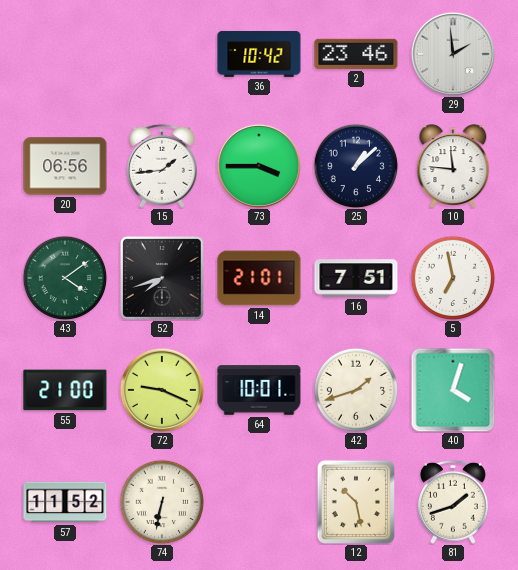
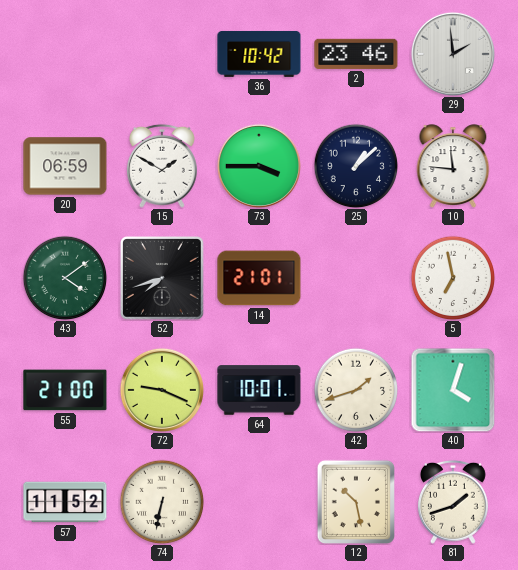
20: 06:56 -> 06:59 (65, 166)
15: 1:44 -> 1:50 (162, 166)
16: 7:51 -> none (356, 278)
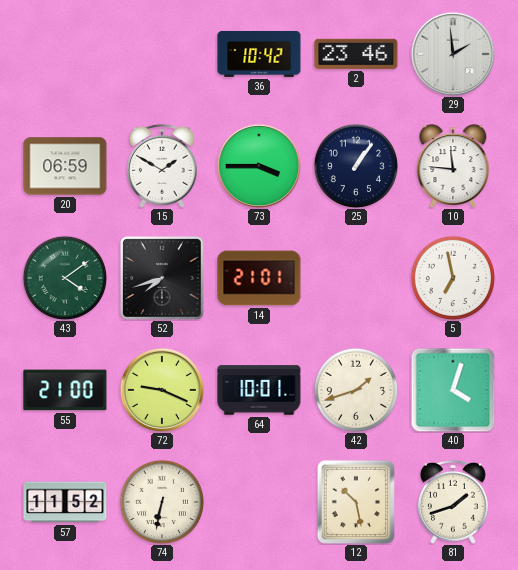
25: 1:08 -> 1:06 (356, 166)
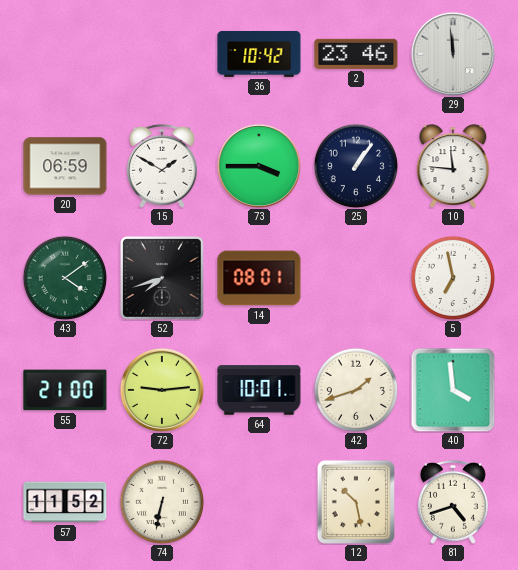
29: 1:59 -> 11:59 (453, 54)
14: 21:01 -> 08:01 (259, 278)
72: 9:19 -> 9:14 (162, 390)
40: 4:03 -> 3:59 (453, 390)
81: 1:42 -> 4:42 (453, 502)
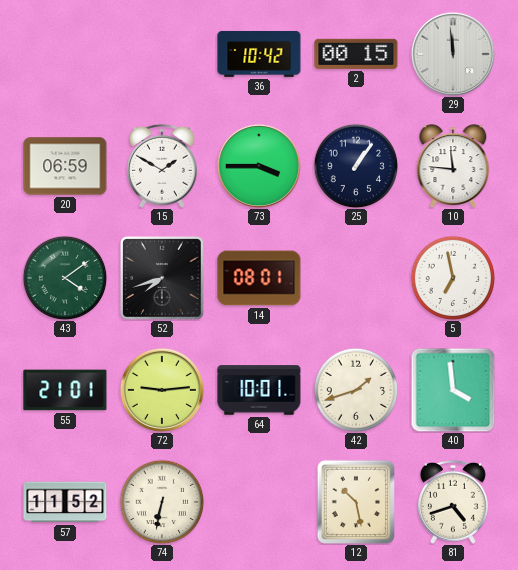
2: 23:46 -> 00:15 (356, 54)
55: 21:00 -> 21:01 (65, 390)
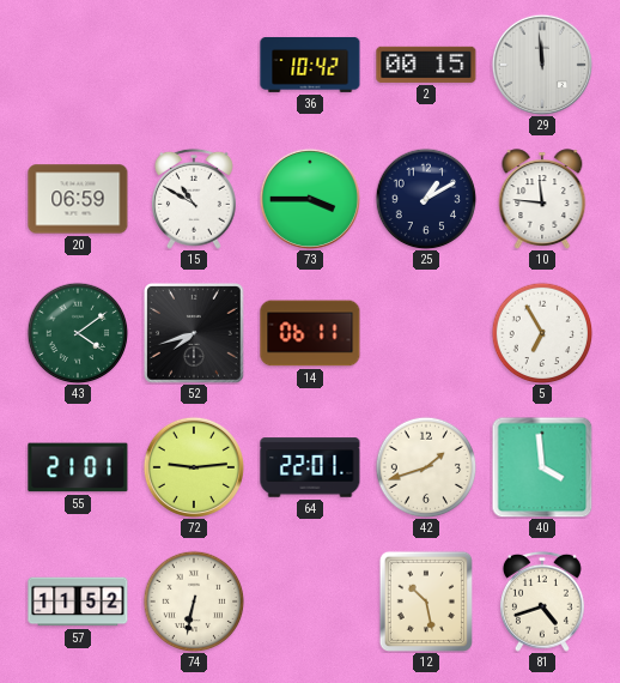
15: 1:50 -> 10:50 (194, 199)
25: 1:06 -> 1:10 (426, 199)
14: 08:01 -> 06:11 (310, 333)
5: 6:58 -> 6:55 (542, 333)
64: 10:01 -> 22:01 (310, 467)
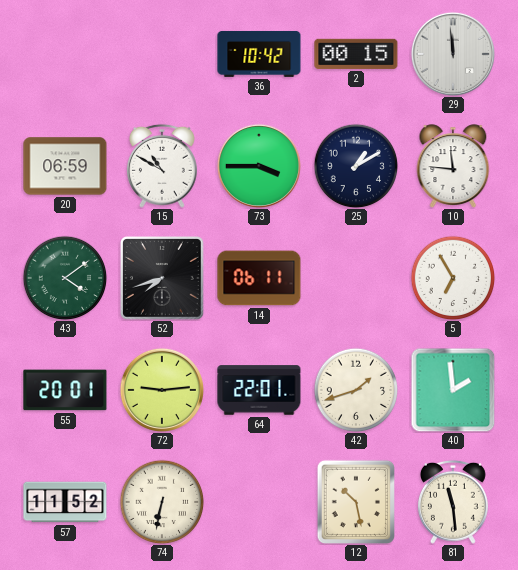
55: 21:01 -> 20:01 (65, 390)
40: 3:59 -> 1:59 (453, 390)
81: 4:42 -> 11:29 (453, 502)
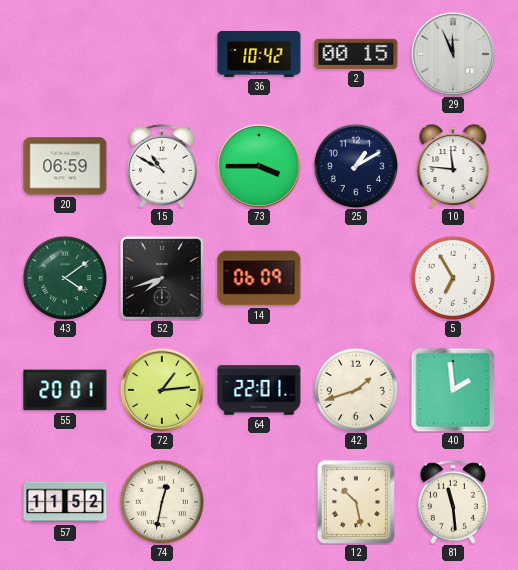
29: 11:59 -> 11:56 (453, 54)
14: 06:11 -> 06:09 (259, 278)
72: 9:14 -> 1:14 (162, 390)
74: 6:32 -> 12:32 (162, 502)
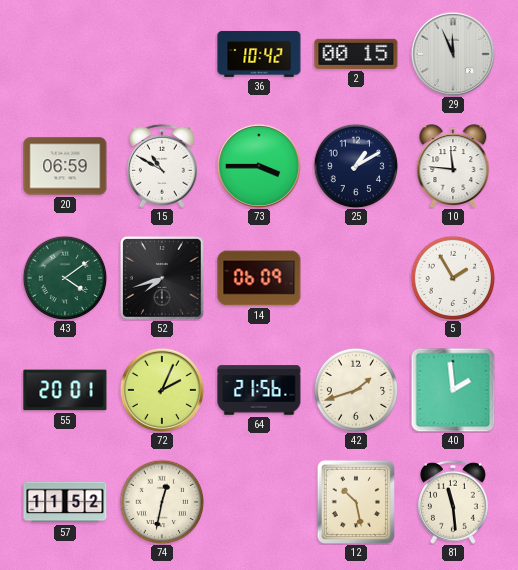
5: 6:55 -> 1:55 (453, 278)
72: 1:14 -> 2:04 (162, 390)
64: 22:01 -> 21:56 (259, 390)
